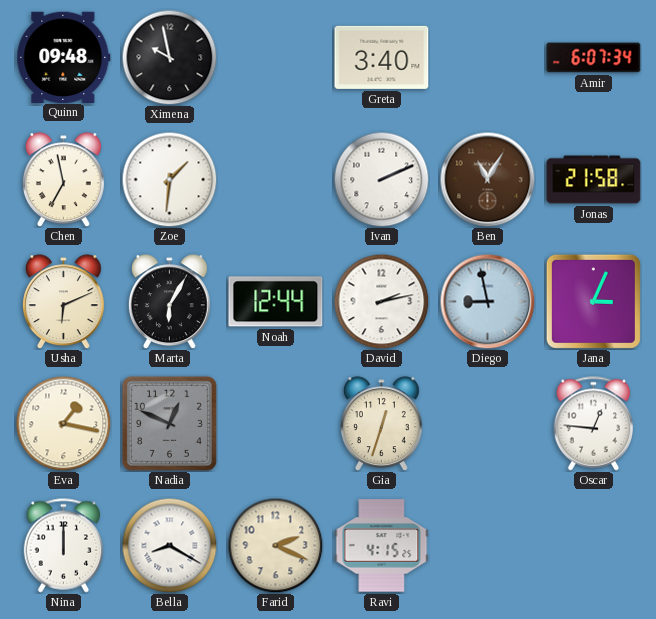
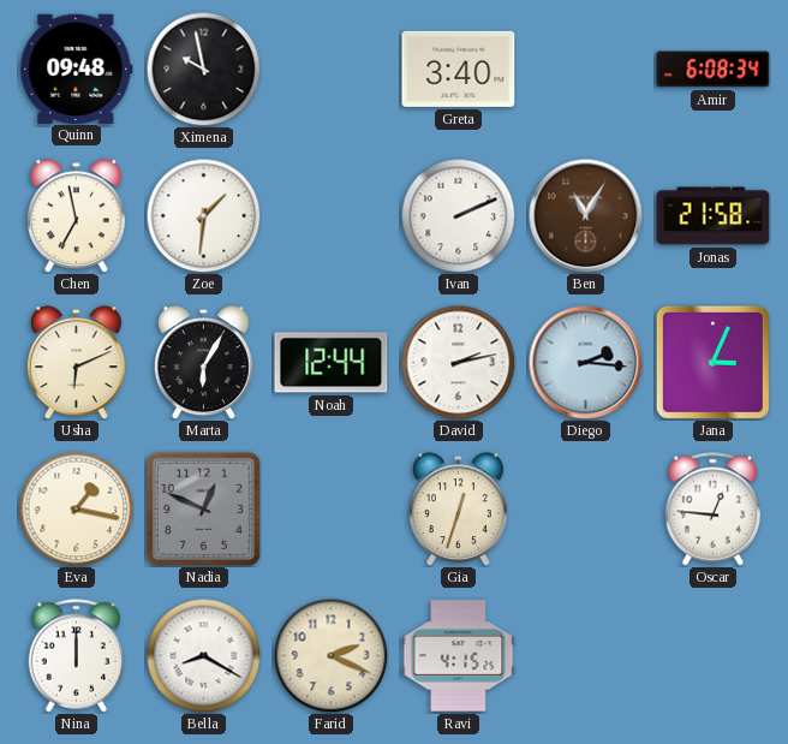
Amir: 6:07 -> 6:08 (714, 70)
Diego: 8:58 -> 2:16 (585, 362)
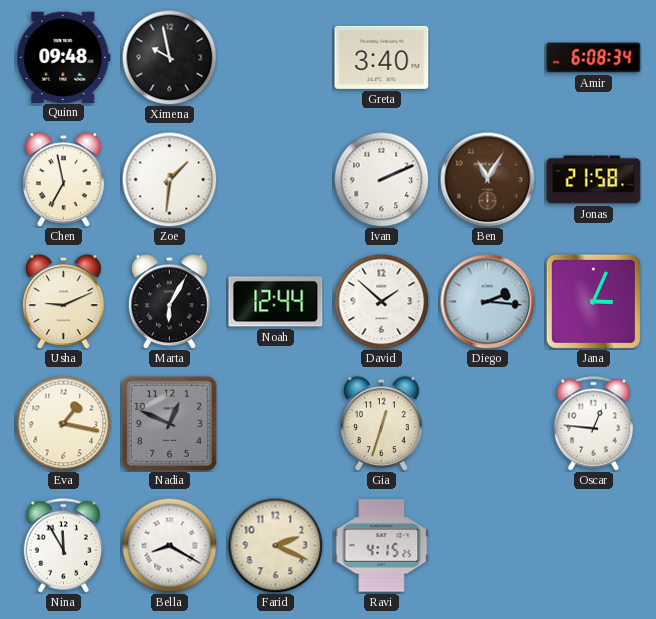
Usha: 6:11 -> 9:11 (63, 302)
David: 2:13 -> 1:52 (381, 301)
Nina: 12:00 -> 11:55 (64, 546)
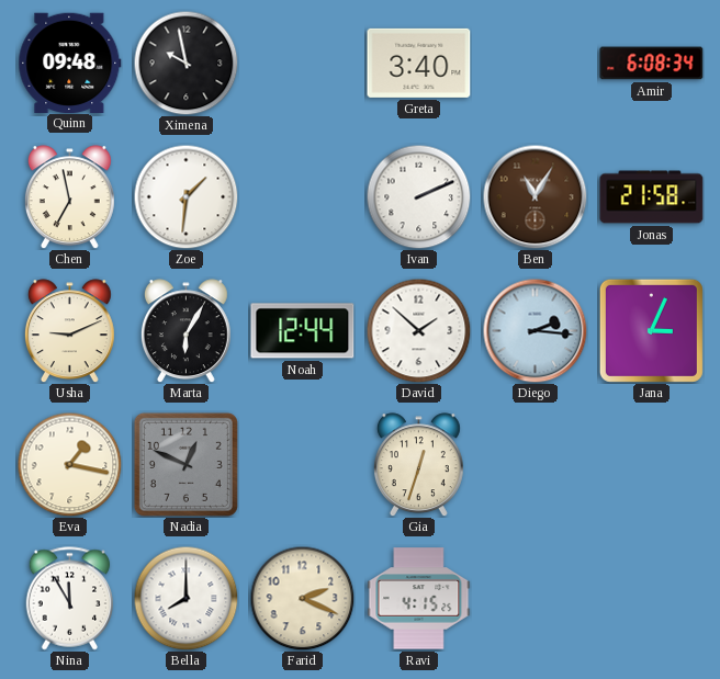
Oscar: 12:46 -> none (594, 424)
Bella: 8:20 -> 8:00 (185, 598)
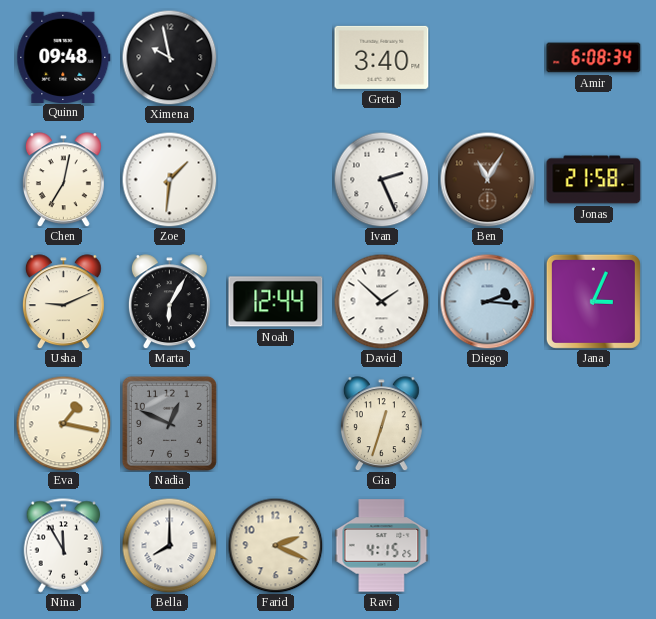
Chen: 6:58 -> 7:02 (63, 180)
Ivan: 2:11 -> 2:26 (381, 179)
